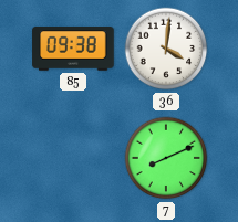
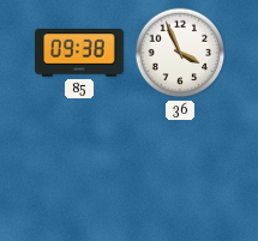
36: 4:01 -> 3:56 (180, 53)
7: 8:11 -> none (166, 158)
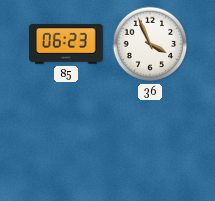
85: 09:38 -> 06:23 (66, 44)
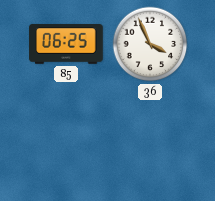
85: 06:23 -> 06:25 (66, 44)
